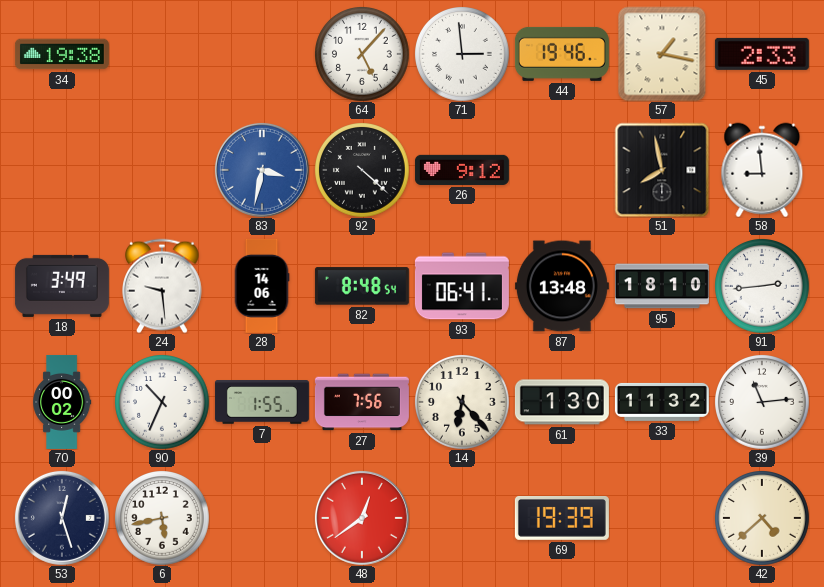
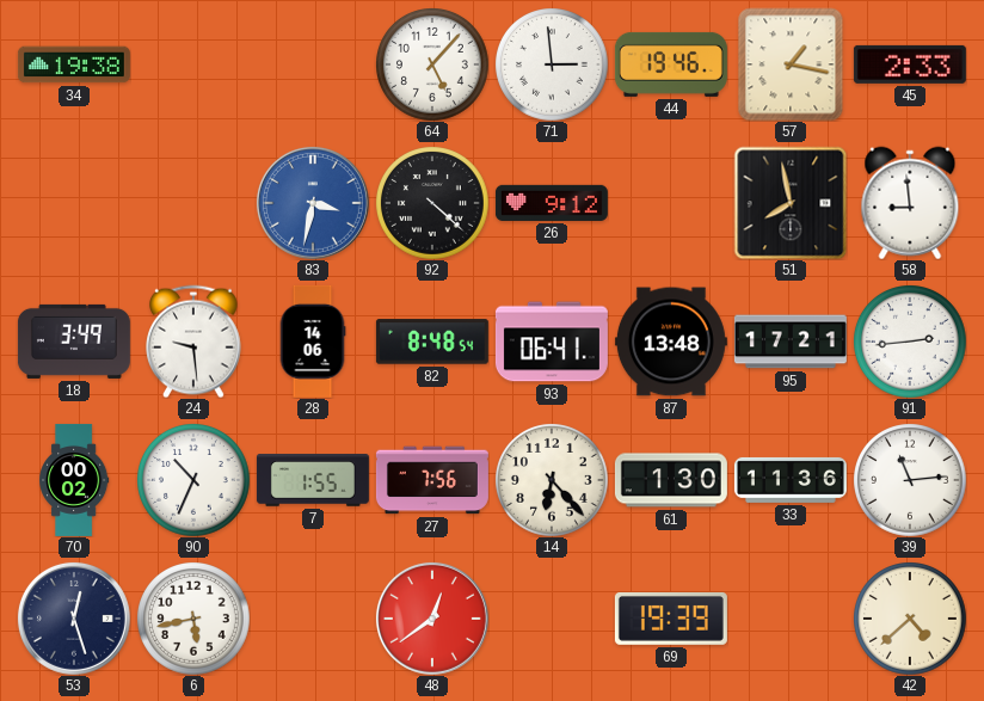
95: 18:10 -> 17:21 (791, 342)
33: 11:32 -> 11:36 (791, 480)
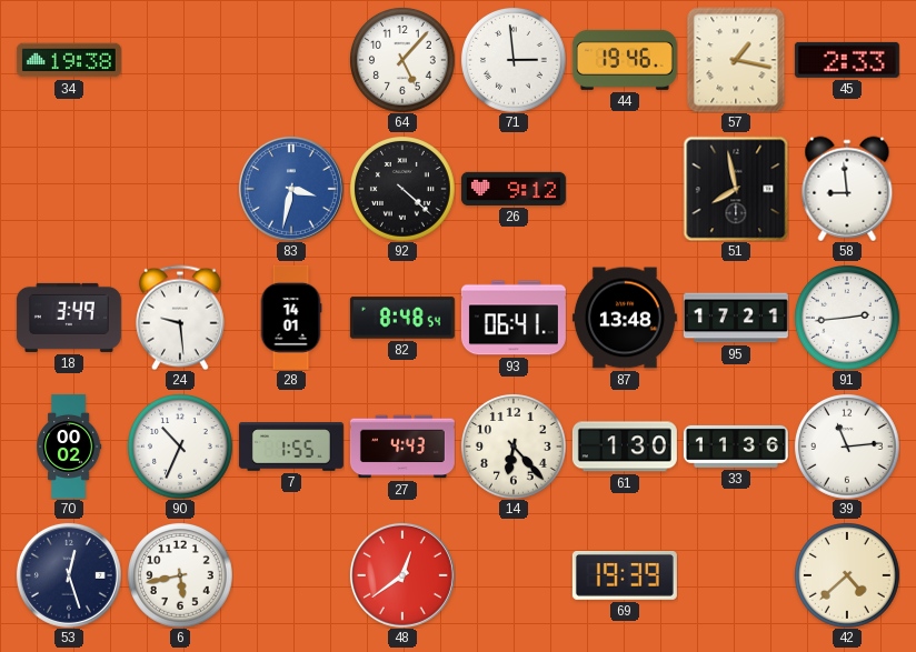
28: 14:06 -> 14:01 (291, 318)
27: 7:56 -> 4:43 (402, 447)
